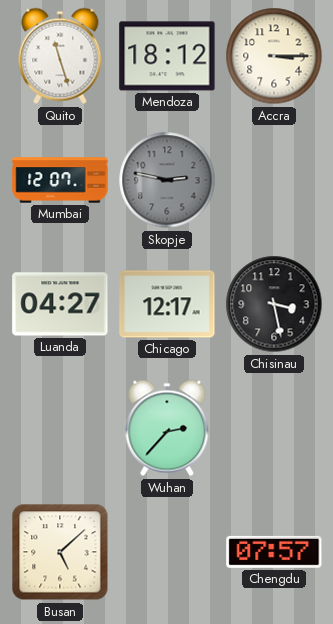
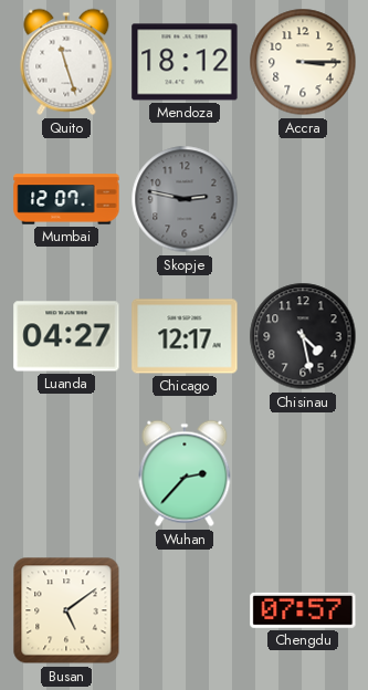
Chisinau: 3:28 -> 4:28 (303, 336)
Busan: 5:08 -> 5:09 (66, 610)
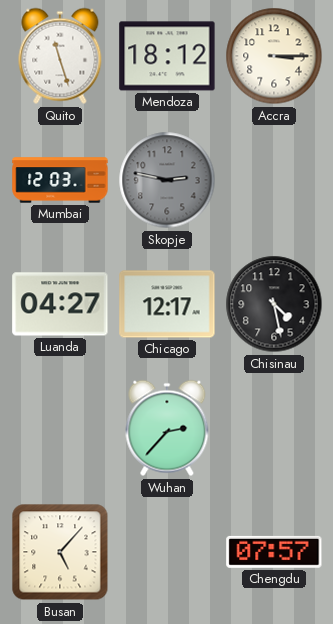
Mumbai: 12:07 -> 12:03 (60, 180)
Busan: 5:09 -> 5:07 (60, 552)
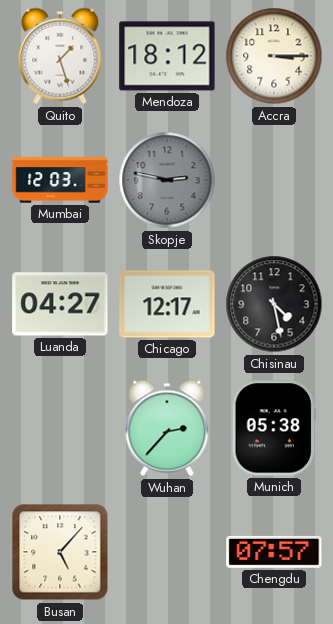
Quito: 11:27 -> 1:27 (60, 56)
Munich: none -> 05:38 (274, 428)
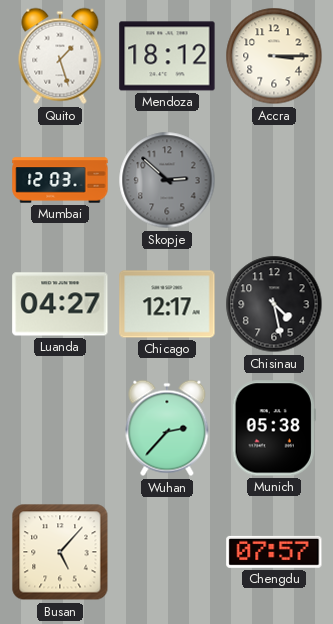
Skopje: 2:47 -> 2:52 (167, 180)
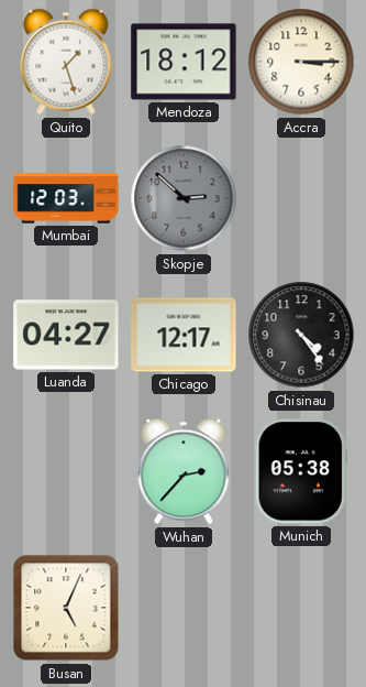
Chisinau: 4:28 -> 4:24 (301, 335)
Busan: 5:07 -> 5:04 (66, 608)
Chengdu: 07:57 -> none (274, 552)
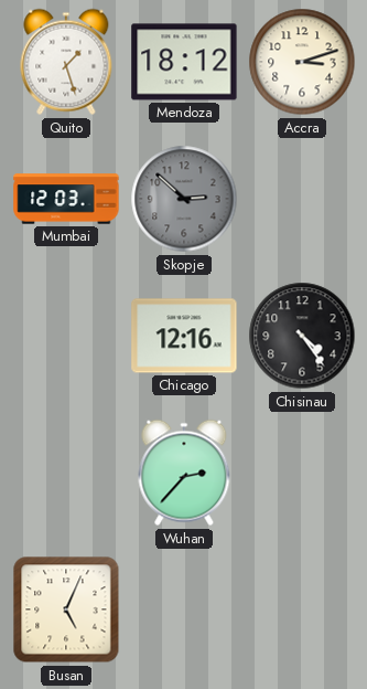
Accra: 3:15 -> 3:12 (302, 62)
Luanda: 04:27 -> none (66, 335)
Chicago: 12:17 -> 12:16 (184, 336)
Munich: 05:38 -> none (301, 471)
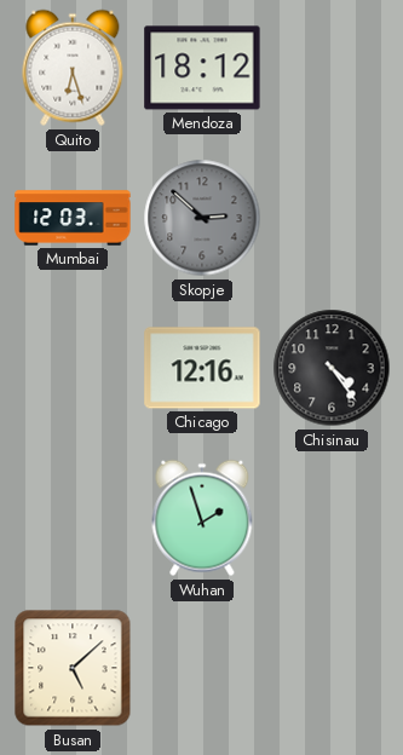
Quito: 1:27 -> 6:27 (73, 68)
Accra: 3:12 -> none (302, 62)
Wuhan: 2:37 -> 1:57 (202, 518)
Busan: 5:04 -> 5:08 (73, 668)
